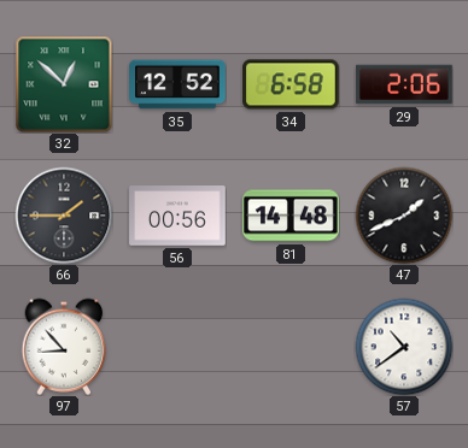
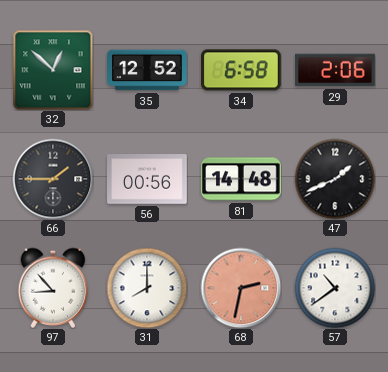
31: none -> 8:00 (147, 288)
68: none -> 2:32 (241, 288)
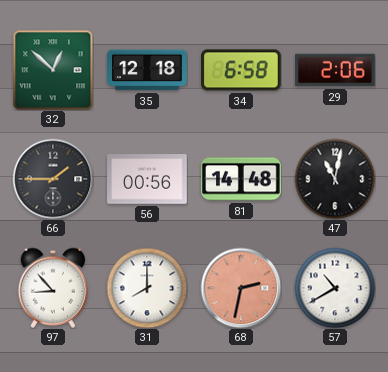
35: 12:52 -> 12:18 (147, 70)
47: 1:41 -> 11:02 (335, 179)
57: 10:39 -> 10:40 (335, 288)
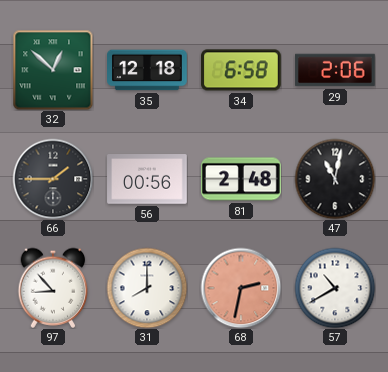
81: 14:48 -> 2:48 (241, 179)
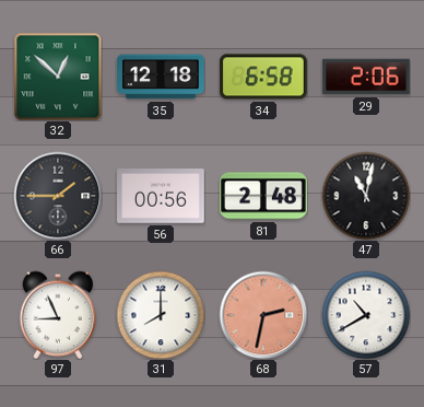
97: 8:53 -> 8:56 (58, 315)
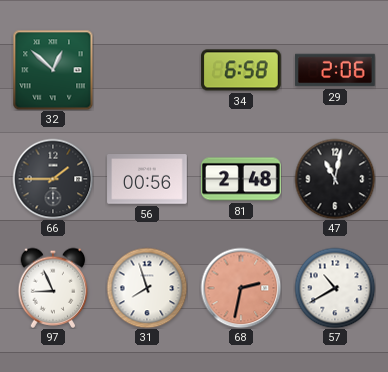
35: 12:18 -> none (161, 77)
31: 8:00 -> 7:57 (147, 288)
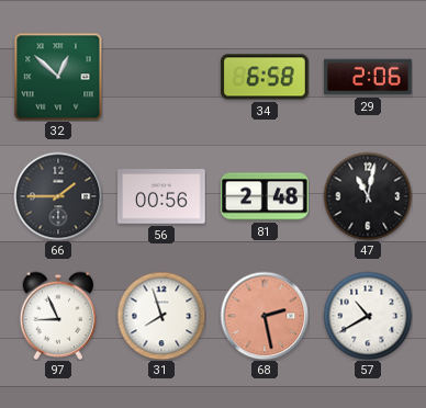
68: 2:32 -> 2:28 (265, 316)
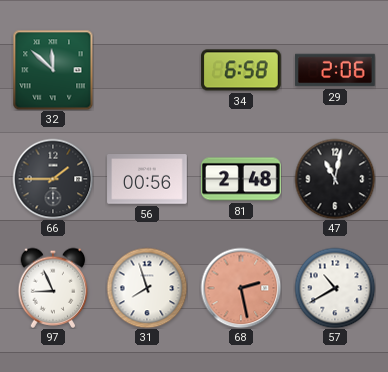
32: 12:52 -> 11:52 (53, 70)
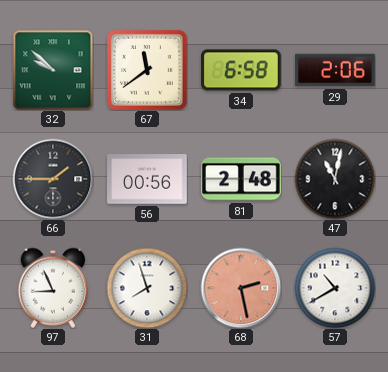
32: 11:52 -> 9:52 (53, 70)
67: none -> 11:39 (147, 70)
